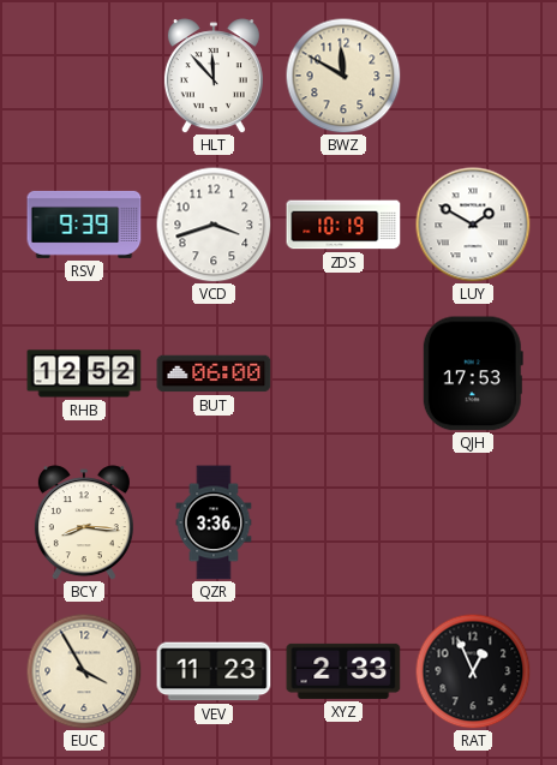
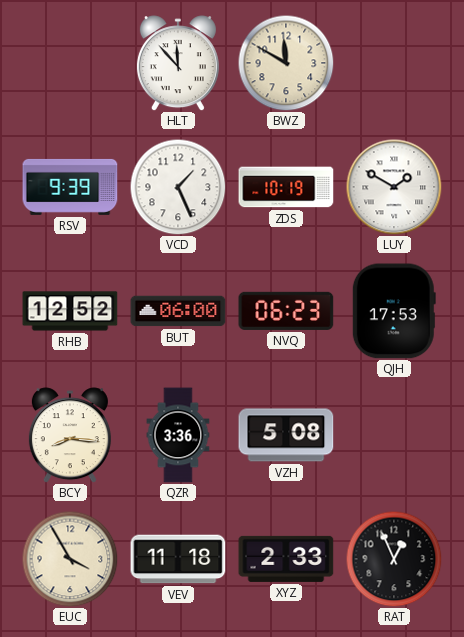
VCD: 3:42 -> 1:26 (178, 187)
NVQ: none -> 06:23 (286, 311)
VZH: none -> 5:08 (286, 435)
VEV: 11:23 -> 11:18 (178, 559)
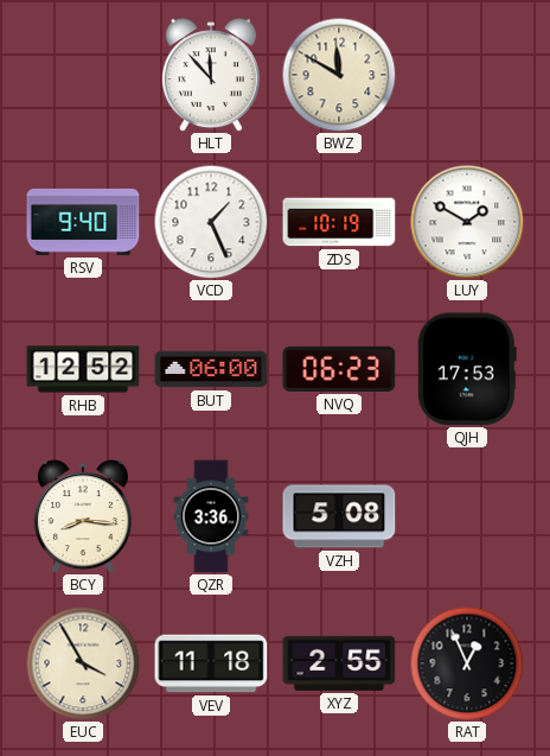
RSV: 9:39 -> 9:40 (83, 222)
XYZ: 2:33 -> 2:55 (339, 663)
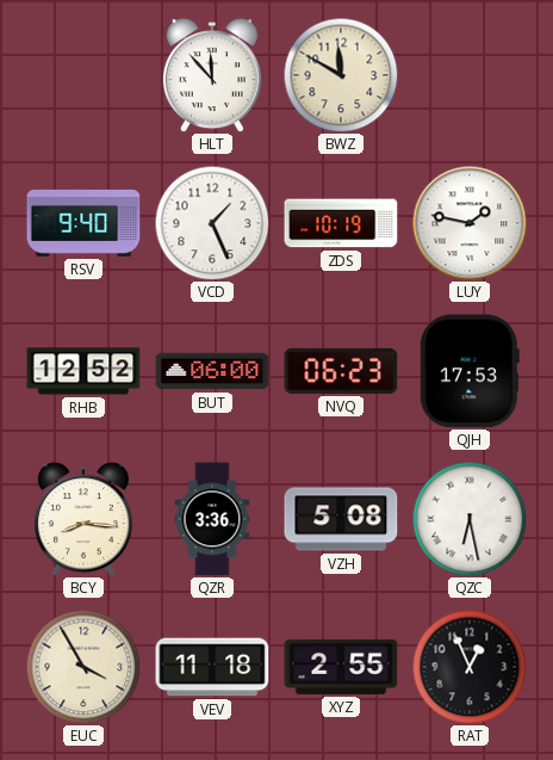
LUY: 1:50 -> 1:47 (470, 223)
QZC: none -> 6:28 (470, 519)
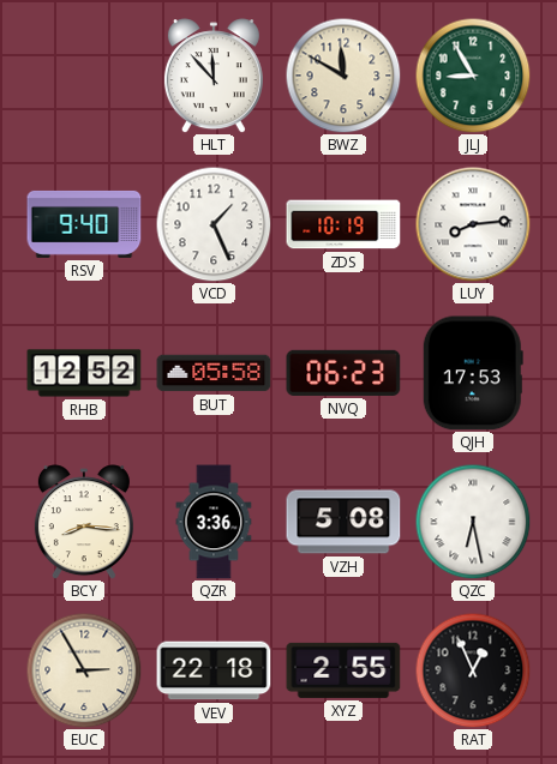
JLJ: none -> 8:55 (473, 76)
LUY: 1:47 -> 8:14 (473, 224)
BUT: 06:00 -> 05:58 (214, 373)
EUC: 3:55 -> 2:55 (84, 670)
VEV: 11:18 -> 22:18 (214, 670)
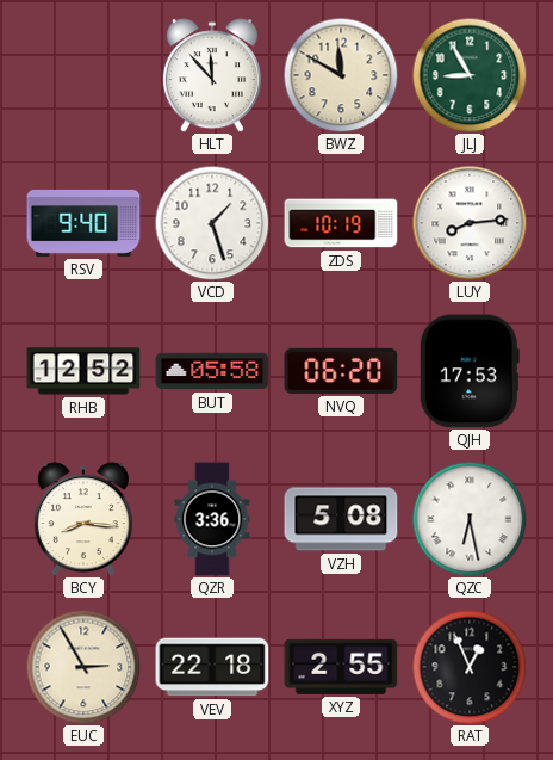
VCD: 1:26 -> 1:27 (212, 223)
NVQ: 06:23 -> 06:20 (341, 371)
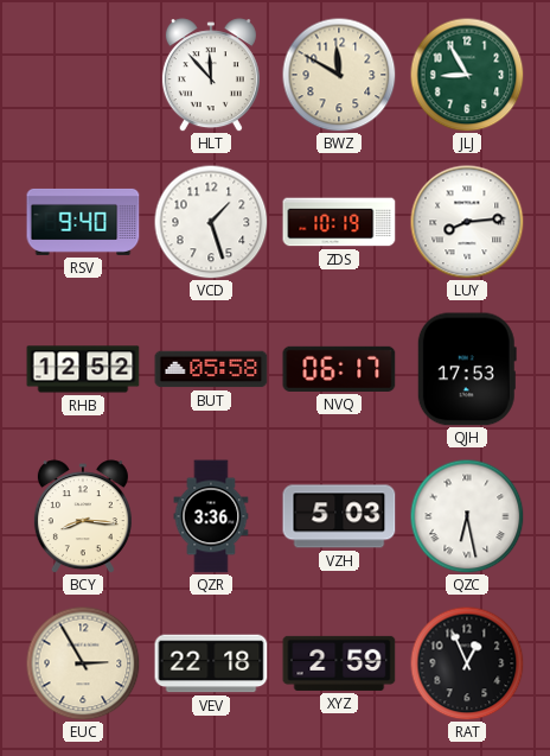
NVQ: 06:20 -> 06:17 (339, 369)
VZH: 5:08 -> 5:03 (339, 516)
XYZ: 2:55 -> 2:59 (339, 663)
